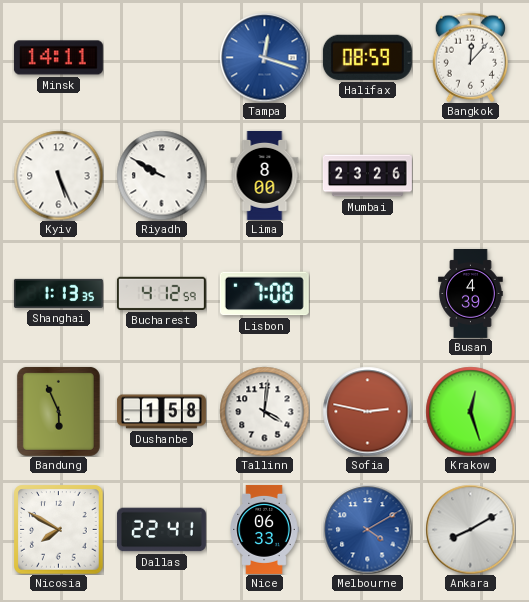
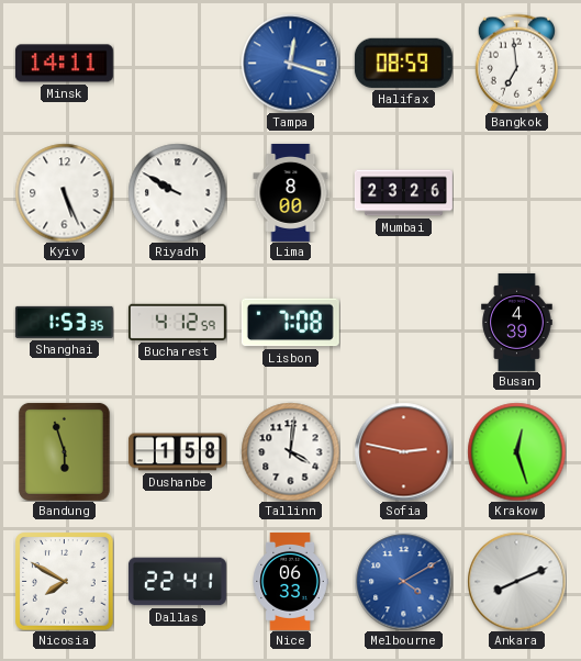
Bangkok: 12:07 -> 6:59 (516, 63)
Shanghai: 1:13 -> 1:53 (64, 322)
Bandung: 5:56 -> 5:57 (64, 451)
Ankara: 8:10 -> 8:11 (516, 581)
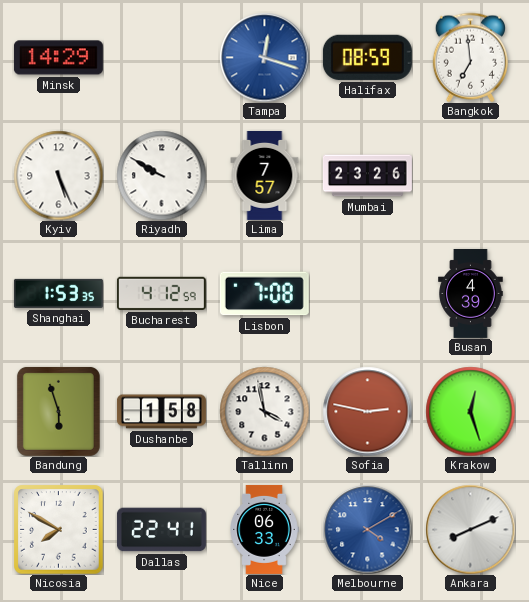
Minsk: 14:11 -> 14:29 (58, 58)
Lima: 8:00 -> 7:57 (265, 175)
Tallinn: 4:01 -> 3:58 (264, 411)
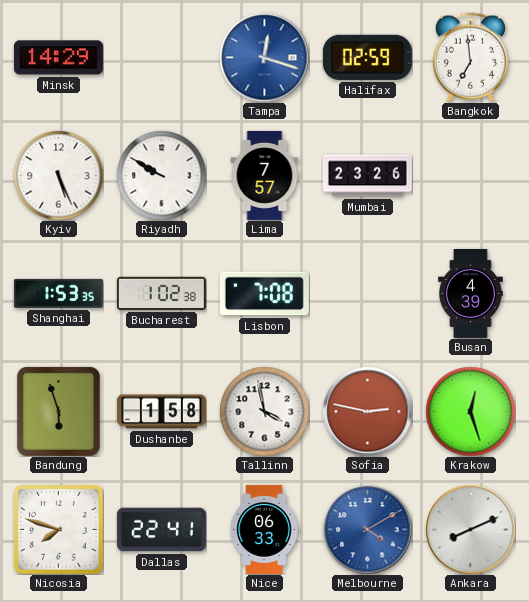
Halifax: 08:59 -> 02:59 (367, 57)
Bucharest: 4:12 -> 1:02 (161, 293)
Nicosia: 7:50 -> 7:48 (58, 529)
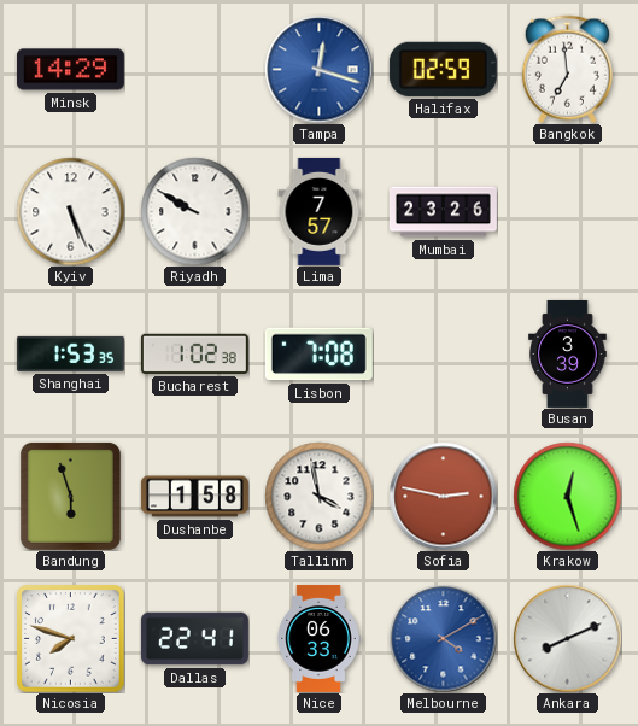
Busan: 4:39 -> 3:39 (568, 353)
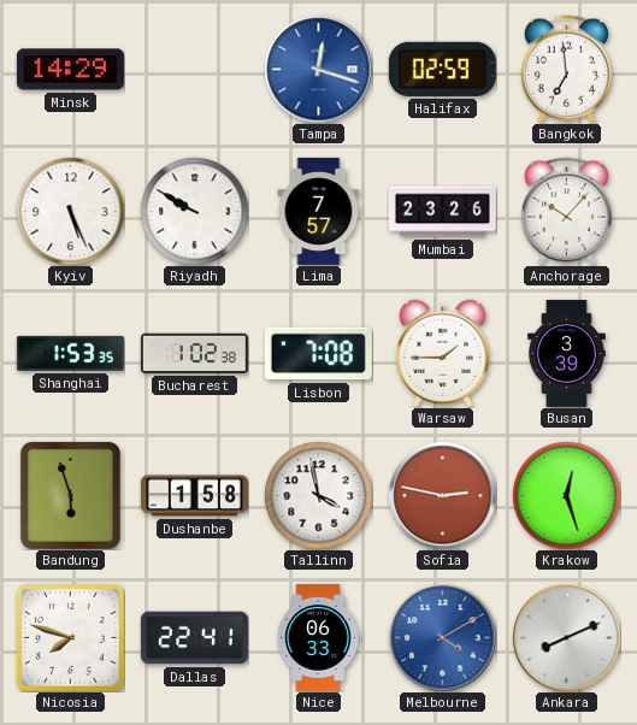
Anchorage: none -> 10:07 (566, 211)
Warsaw: none -> 1:45 (443, 353)
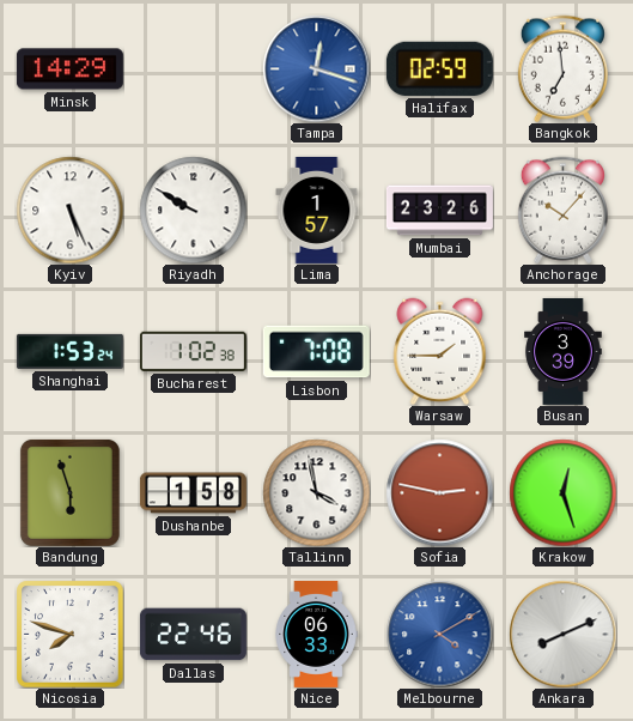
Lima: 7:57 -> 1:57 (317, 210)
Shanghai: 1:53:35 -> 1:53:24 (69, 351)
Dallas: 22:41 -> 22:46 (193, 635)
